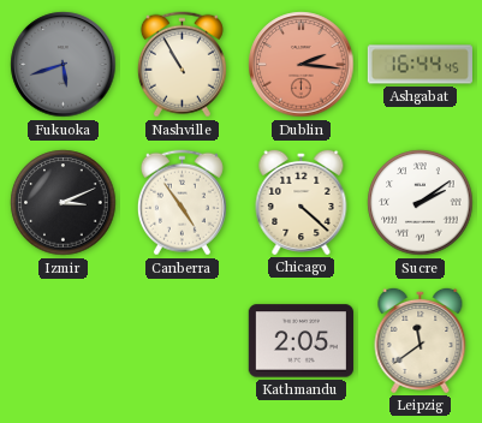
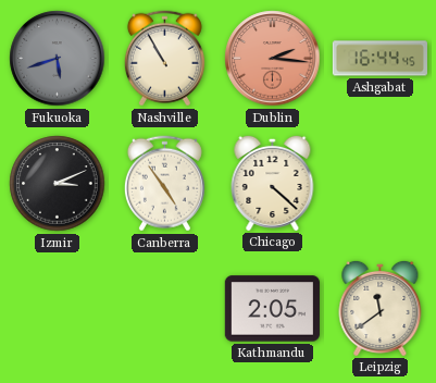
Sucre: 2:09 -> none (421, 203)
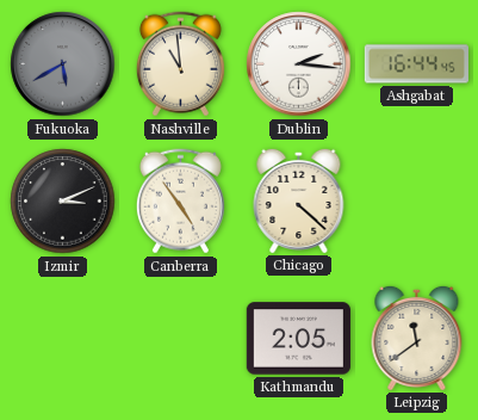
Fukuoka: 5:42 -> 5:40 (63, 64)
Nashville: 10:55 -> 10:59 (180, 64)
Dublin dial: salmon -> white (299, 64)
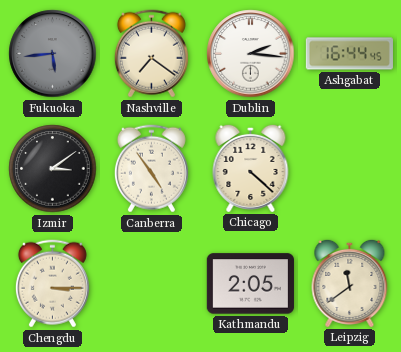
Fukuoka: 5:40 -> 5:44 (53, 54)
Nashville: 10:59 -> 7:21 (151, 54)
Izmir: 3:11 -> 3:09 (53, 169)
Chengdu: none -> 3:15 (52, 284)
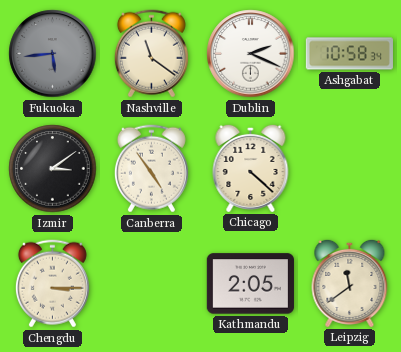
Nashville: 7:21 -> 11:21 (151, 54)
Dublin: 2:16 -> 2:19 (251, 54)
Ashgabat: 16:44 -> 10:58 (349, 54)
